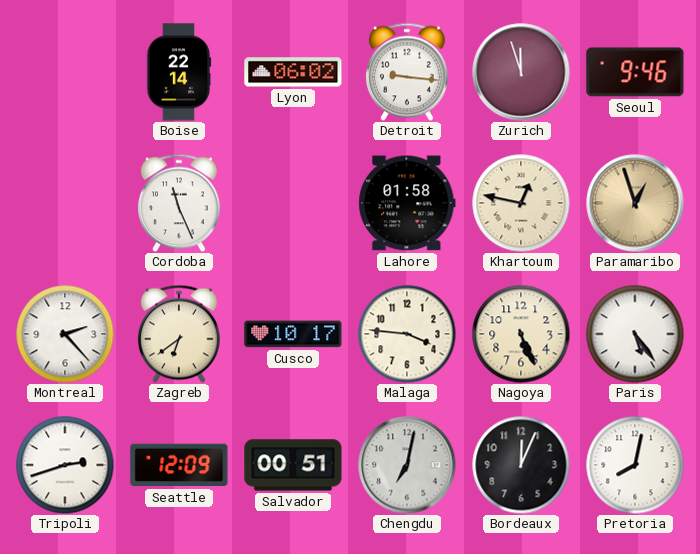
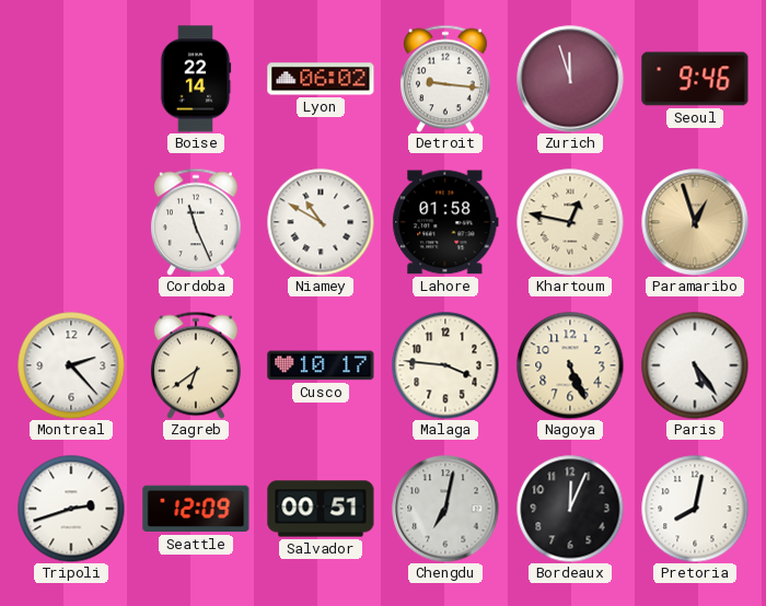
Niamey: none -> 10:50 (321, 222)
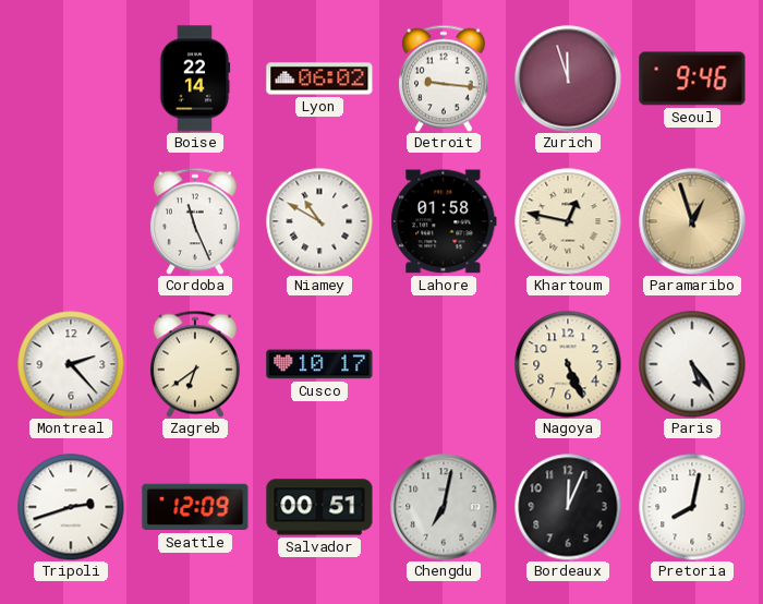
Malaga: 3:46 -> none (445, 365)
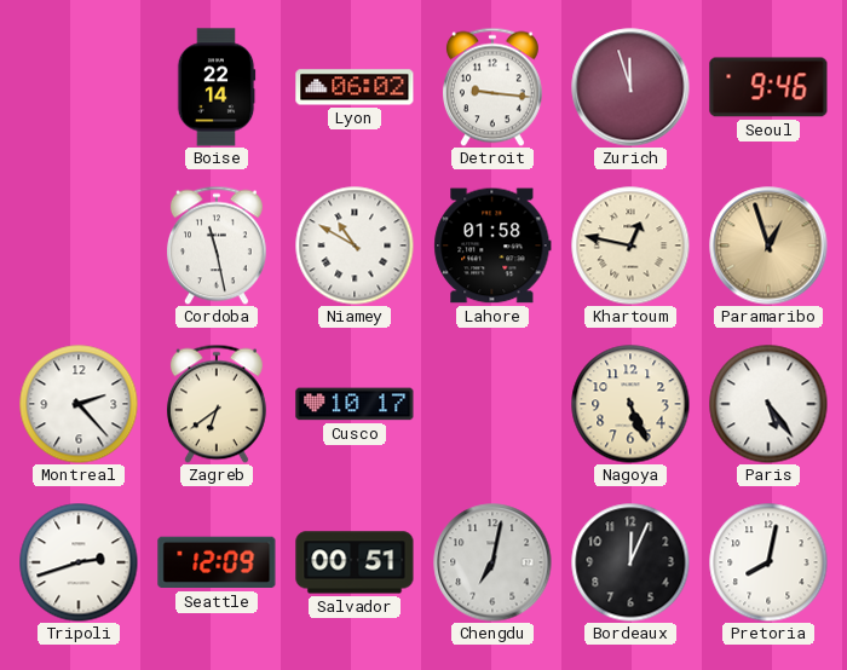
Cordoba: 11:26 -> 11:28 (217, 246)
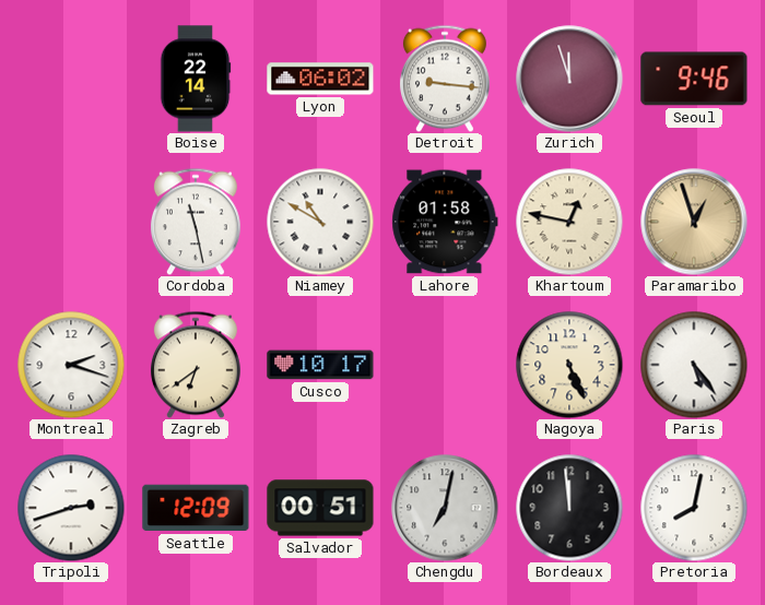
Montreal: 2:23 -> 2:18 (71, 365)
Bordeaux: 12:04 -> 11:59 (569, 508)
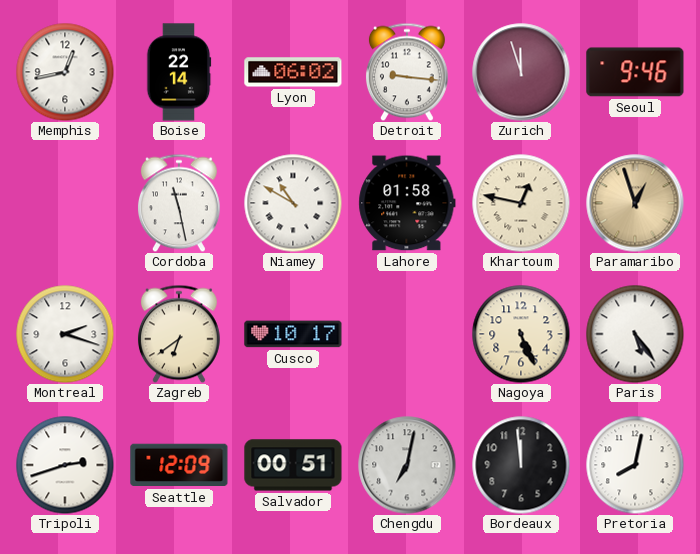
Memphis: none -> 12:43 (65, 72)
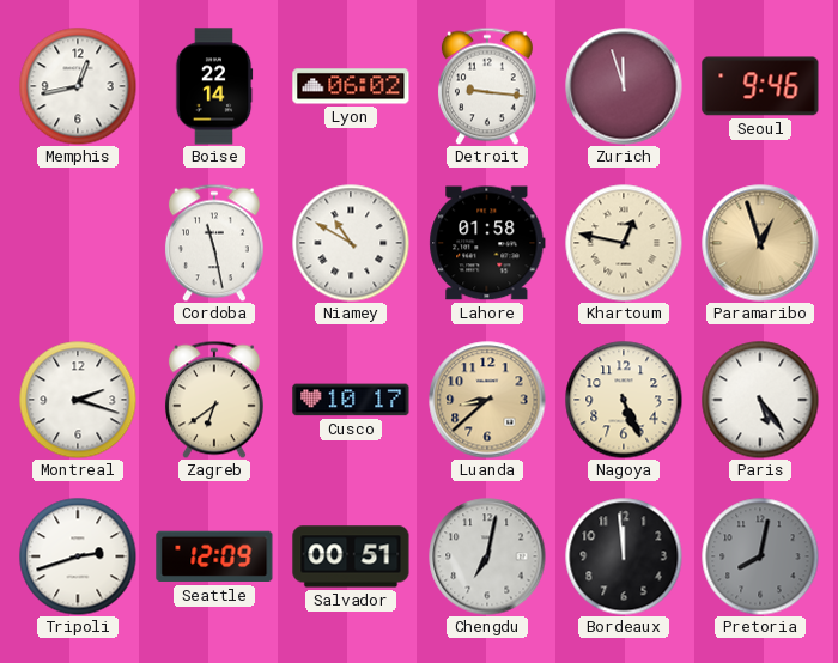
Luanda: none -> 8:38 (487, 400)
Pretoria dial: white -> grey (760, 556)
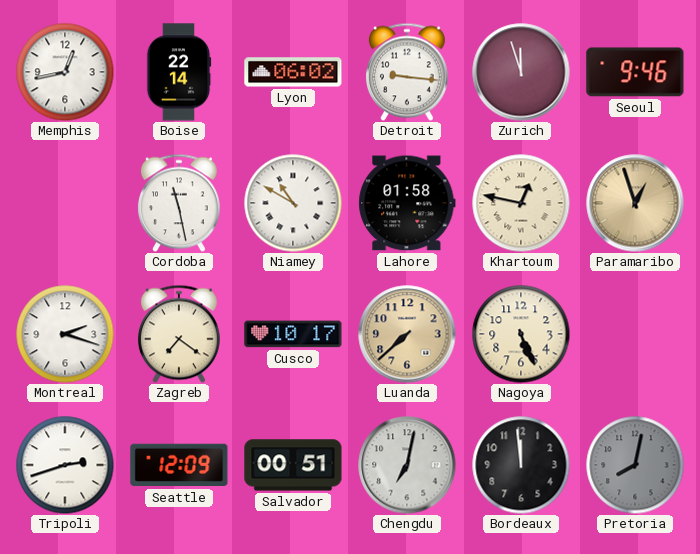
Zagreb: 6:39 -> 7:21 (179, 334)
Luanda: 8:38 -> 7:38 (407, 334)
Paris: 5:24 -> none (760, 400)
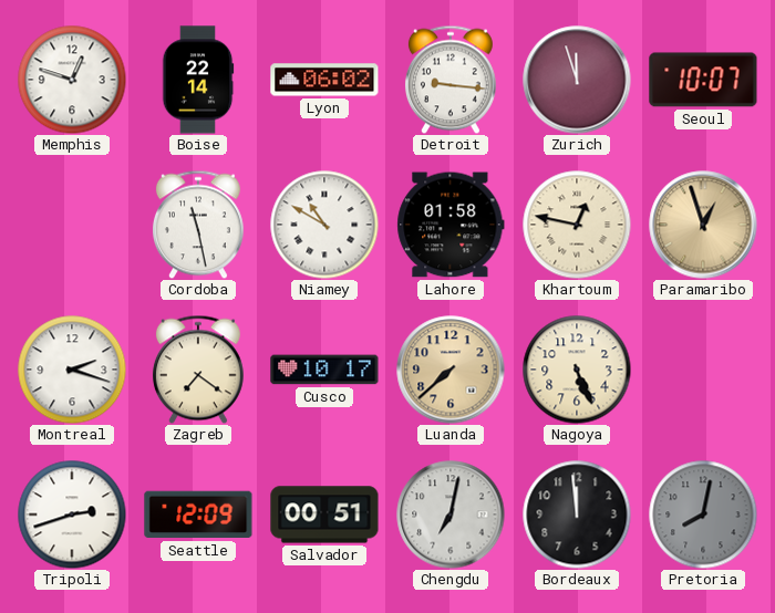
Memphis: 12:43 -> 12:48 (72, 80)
Seoul: 9:46 -> 10:07 (703, 80)
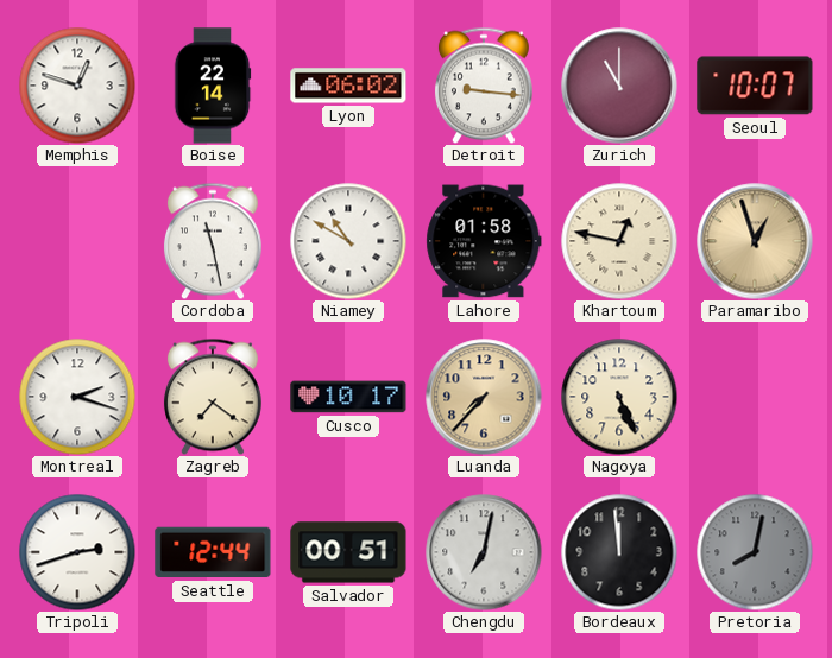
Zurich: 11:57 -> 11:00 (619, 86)
Luanda: 7:38 -> 7:37 (484, 397)
Seattle: 12:09 -> 12:44 (213, 552)
